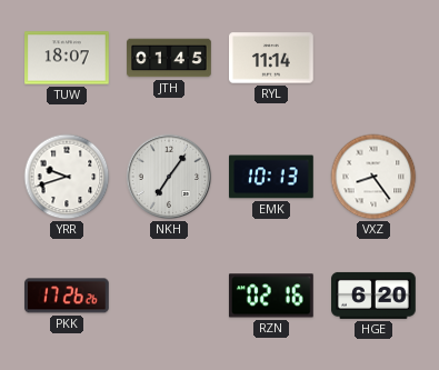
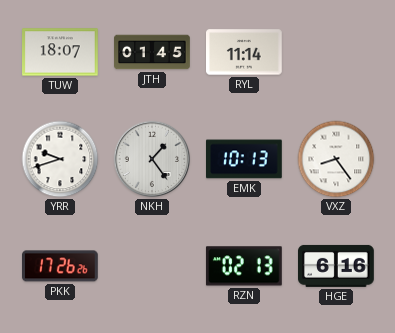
NKH: 7:06 -> 1:24 (152, 159)
RZN: 02:16 -> 02:13 (244, 266)
HGE: 6:20 -> 6:16 (337, 266)
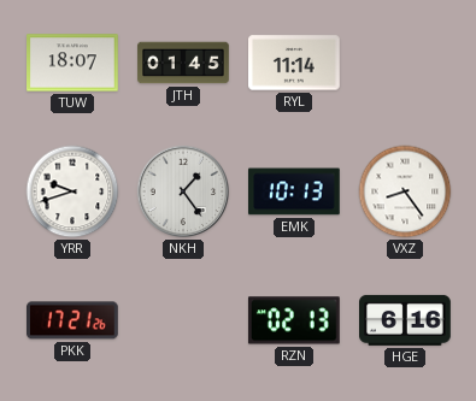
PKK: 17:26 -> 17:21 (74, 320)
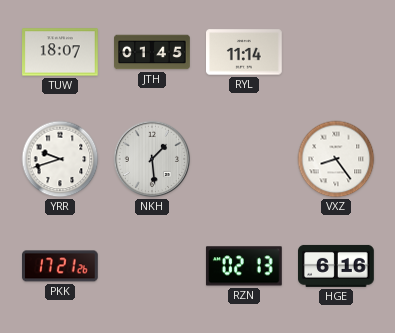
NKH: 1:24 -> 1:29 (152, 159)
EMK: 10:13 -> none (295, 191)
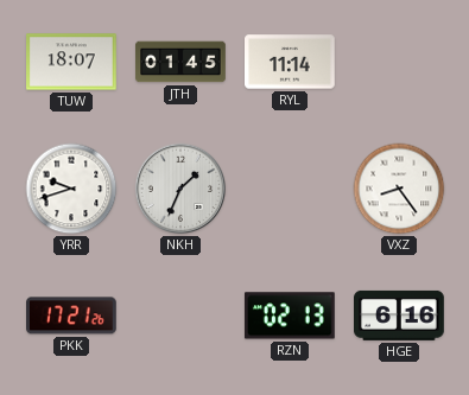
NKH: 1:29 -> 1:34 (180, 189)
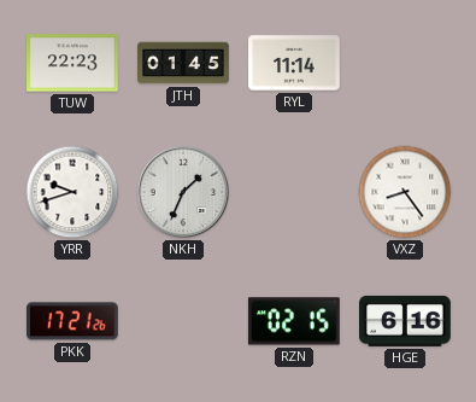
TUW: 18:07 -> 22:23 (74, 63)
RZN: 02:13 -> 02:15 (294, 321)
